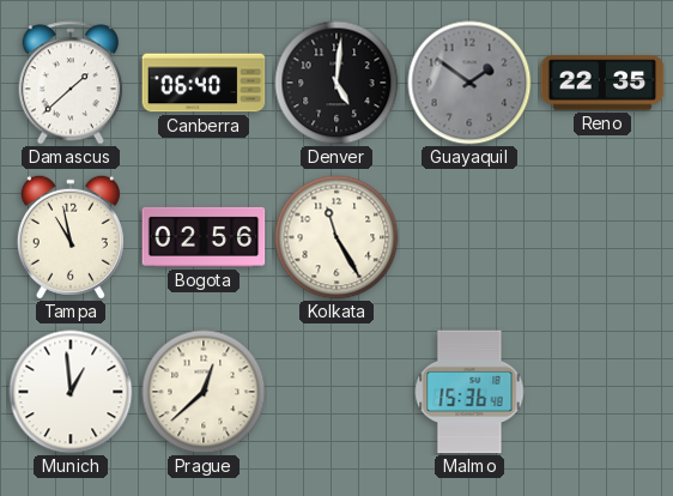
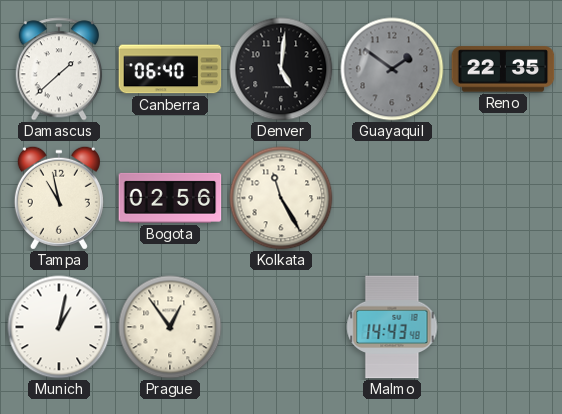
Munich: 12:59 -> 1:02 (59, 327)
Prague: 12:38 -> 12:54 (170, 327)
Malmo: 15:36 -> 14:43 (392, 327)
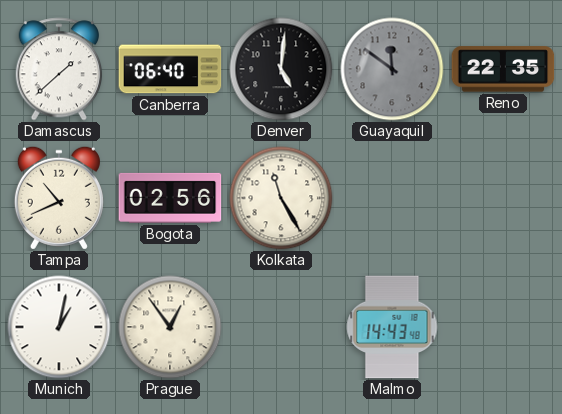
Guayaquil: 1:51 -> 11:51 (392, 69)
Tampa: 10:58 -> 10:41 (59, 198)
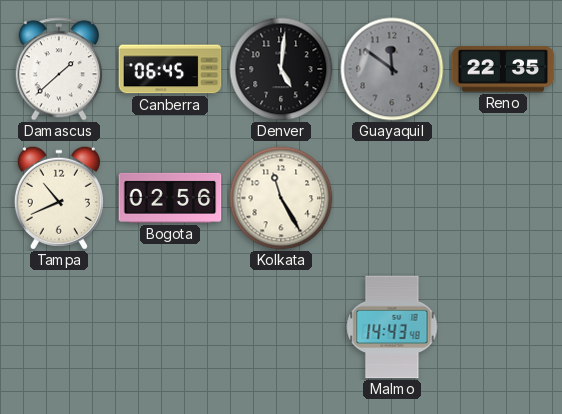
Canberra: 06:40 -> 06:45 (170, 69)
Munich: 1:02 -> none (59, 327)
Prague: 12:54 -> none (170, 327)
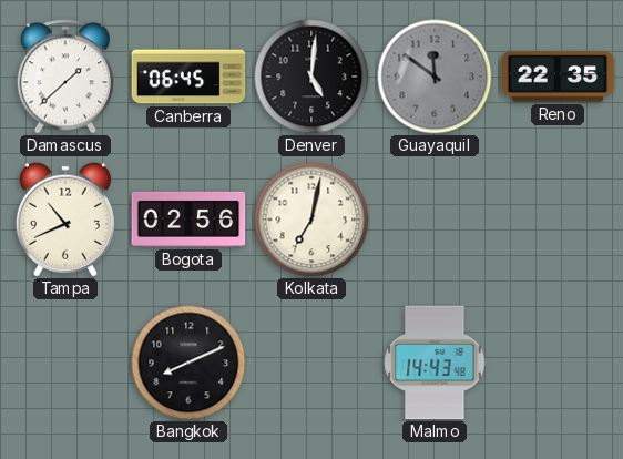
Kolkata: 11:25 -> 7:02 (311, 220)
Bangkok: none -> 8:11 (188, 363)
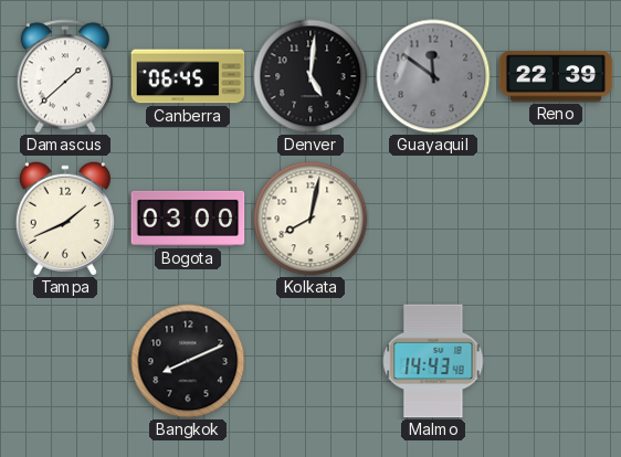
Reno: 22:35 -> 22:39 (556, 76)
Tampa: 10:41 -> 1:41 (65, 219)
Bogota: 02:56 -> 03:00 (188, 219)
Kolkata: 7:02 -> 8:02 (310, 219)
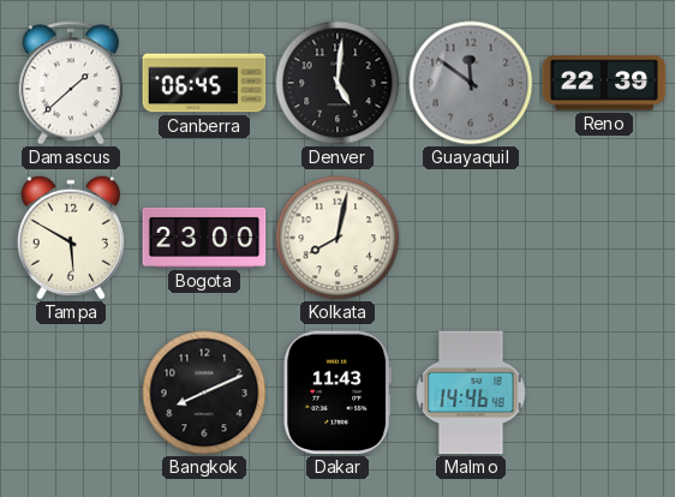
Tampa: 1:41 -> 5:50 (71, 238)
Bogota: 03:00 -> 23:00 (204, 238)
Dakar: none -> 11:43 (337, 393)
Malmo: 14:43 -> 14:46 (471, 393)
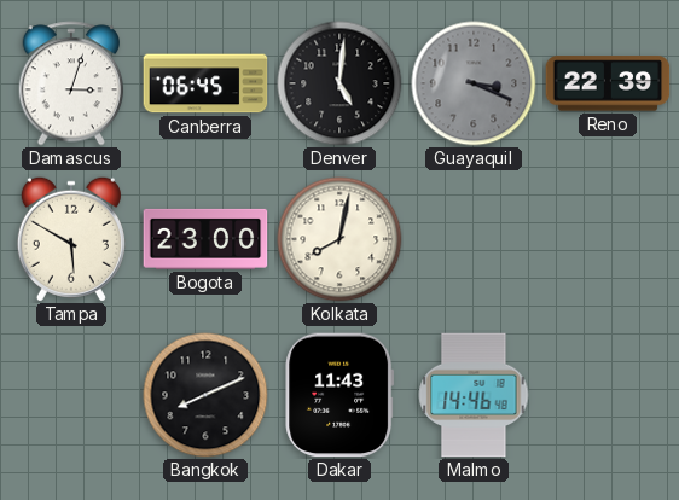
Damascus: 1:38 -> 3:03 (71, 83)
Guayaquil: 11:51 -> 3:19 (474, 83)
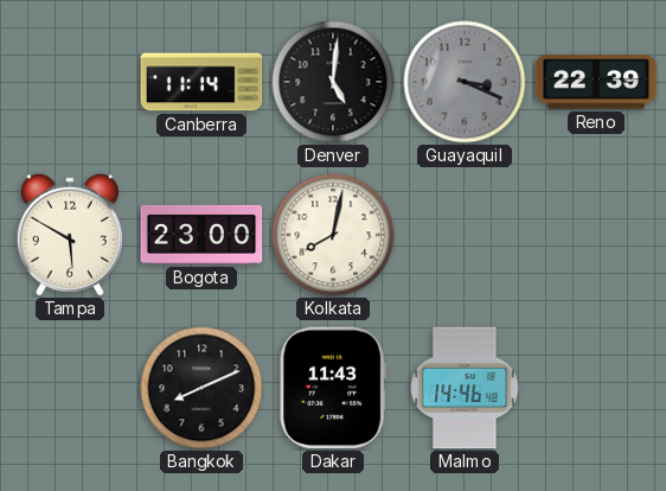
Damascus: 3:03 -> none (71, 83)
Canberra: 06:45 -> 11:14 (201, 82)
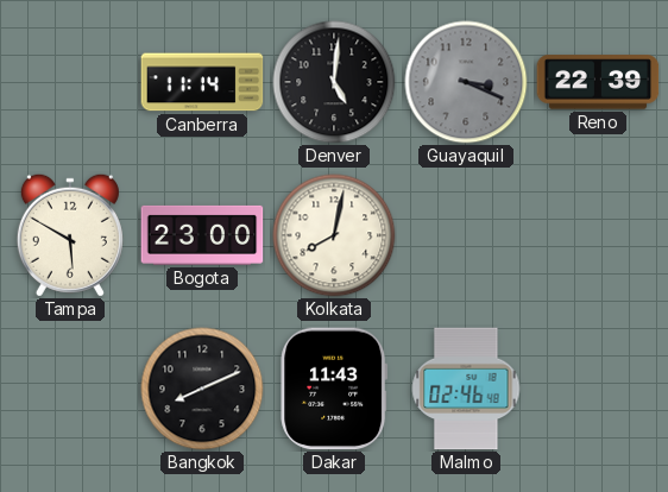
Malmo: 14:46 -> 02:46 (466, 389)
